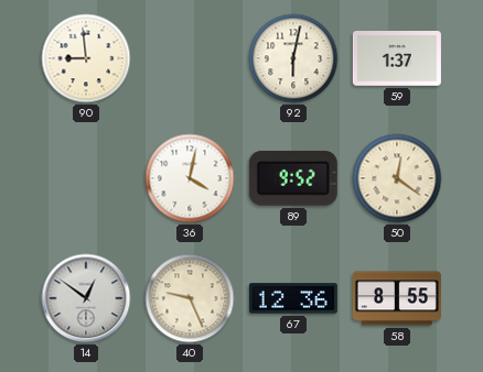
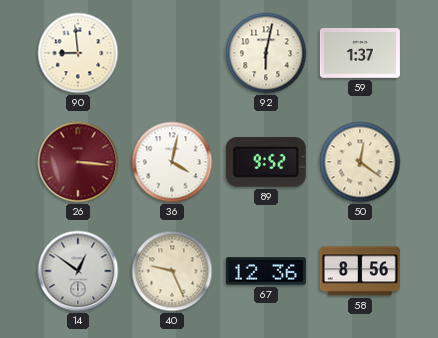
26: none -> 3:16 (78, 162)
58: 8:55 -> 8:56 (360, 271)
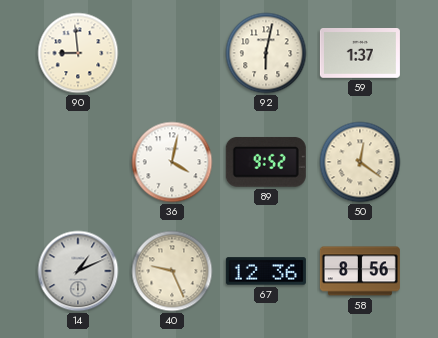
26: 3:16 -> none (78, 162)
14: 12:51 -> 1:11 (78, 271)
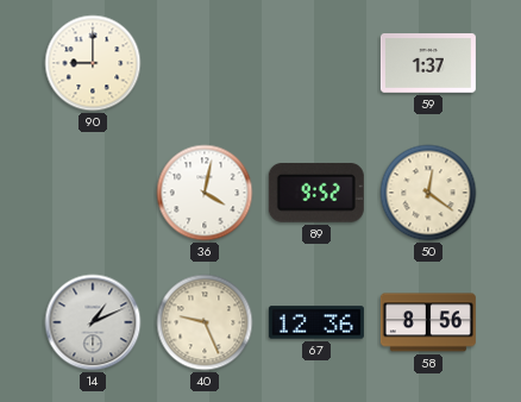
90: 8:59 -> 9:00 (93, 63)
92: 6:02 -> none (266, 53)
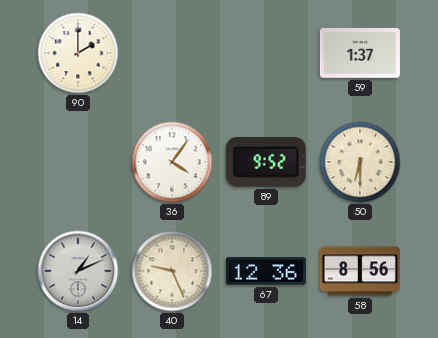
90: 9:00 -> 2:00 (78, 53)
36: 4:02 -> 4:06 (172, 162)
50: 12:21 -> 6:30 (360, 162)
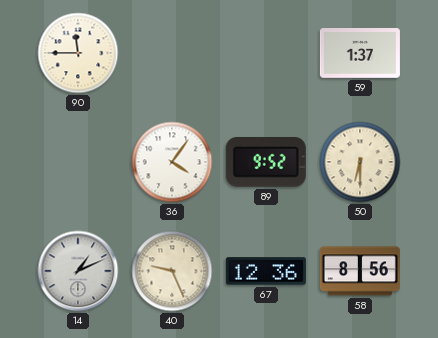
90: 2:00 -> 11:45 (78, 53)
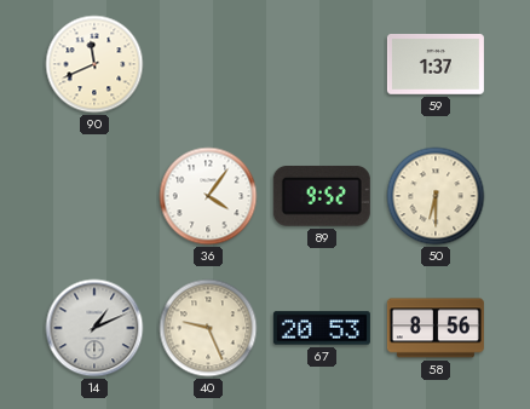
90: 11:45 -> 11:41 (94, 64)
67: 12:36 -> 20:53 (322, 328)
